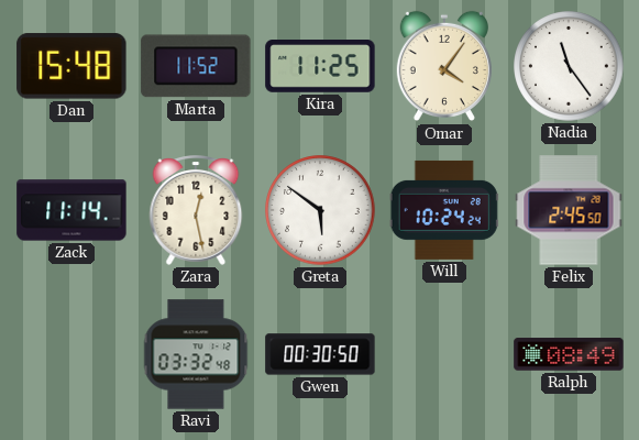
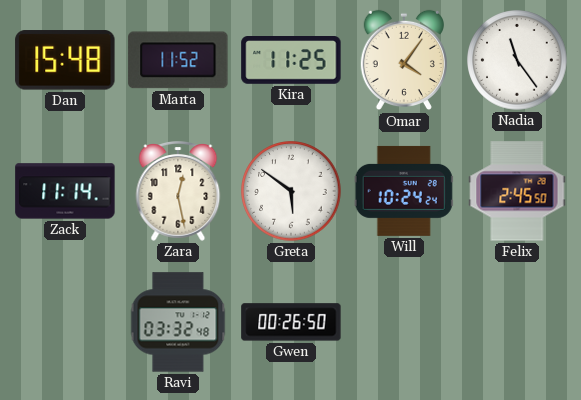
Gwen: 00:30 -> 00:26 (291, 322)
Ralph: 08:49 -> none (569, 354)
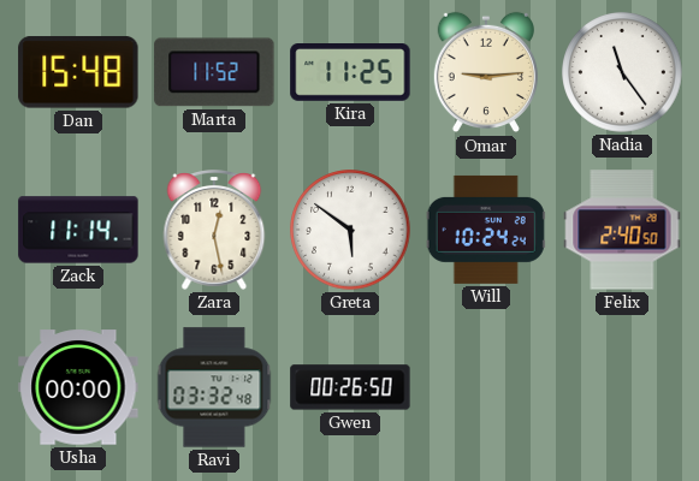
Omar: 4:06 -> 9:14 (486, 72)
Felix: 2:45 -> 2:40 (622, 230)
Usha: none -> 00:00 (78, 387)
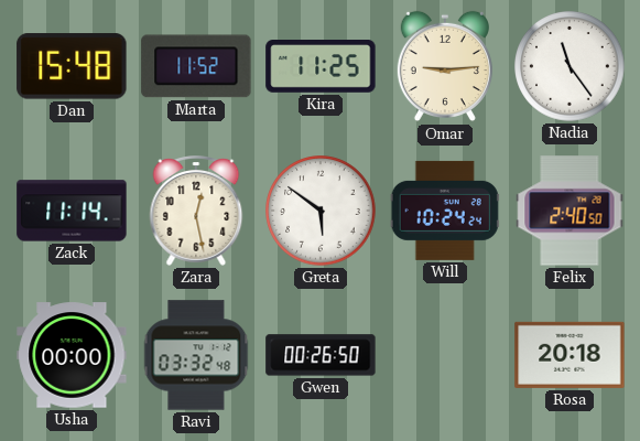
Rosa: none -> 20:18 (570, 355)
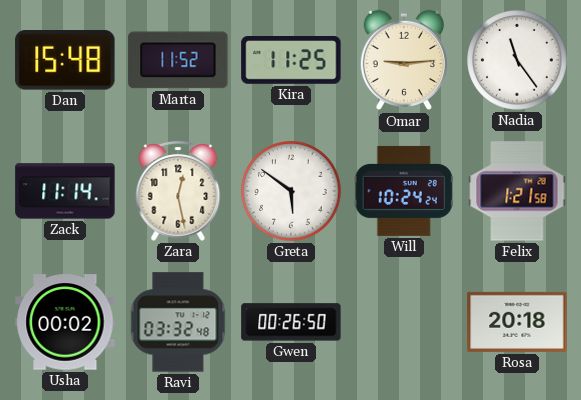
Felix: 2:40 -> 1:21 (517, 191)
Usha: 00:00 -> 00:02 (65, 322)
